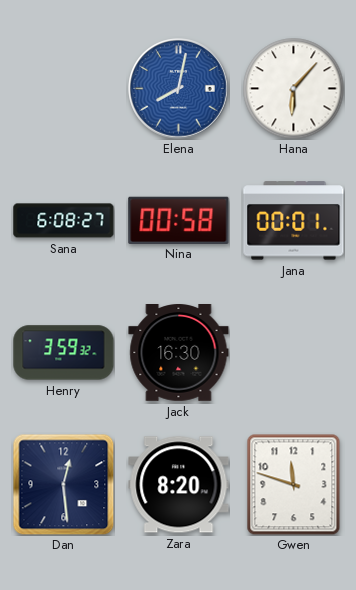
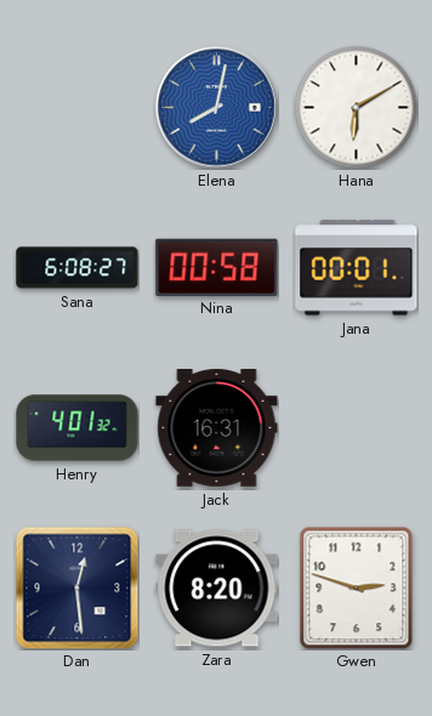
Hana: 6:07 -> 6:10 (357, 108)
Henry: 3:59 -> 4:01 (78, 428)
Jack: 16:30 -> 16:31 (217, 428)
Gwen: 11:48 -> 2:48 (357, 587)
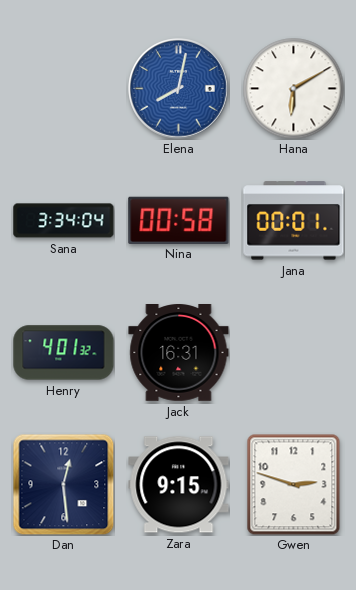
Sana: 6:08 -> 3:34 (64, 221)
Zara: 8:20 -> 9:15 (179, 485)
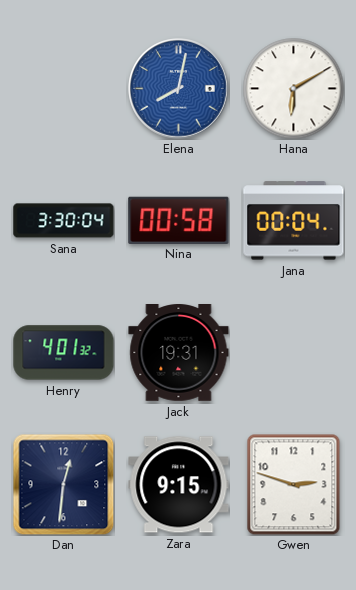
Sana: 3:34 -> 3:30 (64, 221)
Jana: 00:01 -> 00:04 (294, 221)
Jack: 16:31 -> 19:31 (179, 353)
Dan: 12:29 -> 12:31 (63, 484)
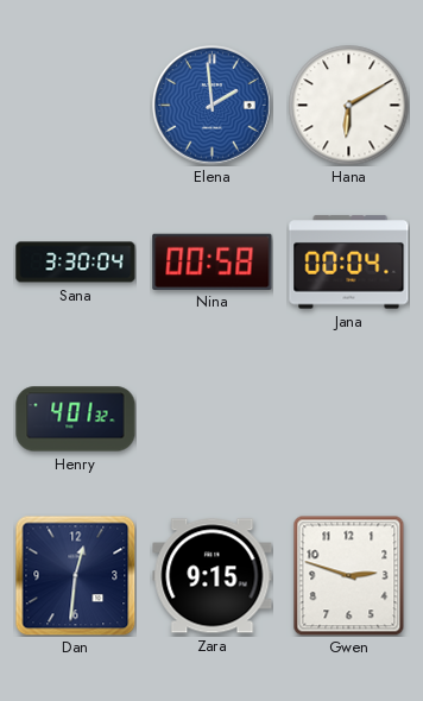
Elena: 8:02 -> 1:59 (213, 106)
Jack: 19:31 -> none (179, 353)
